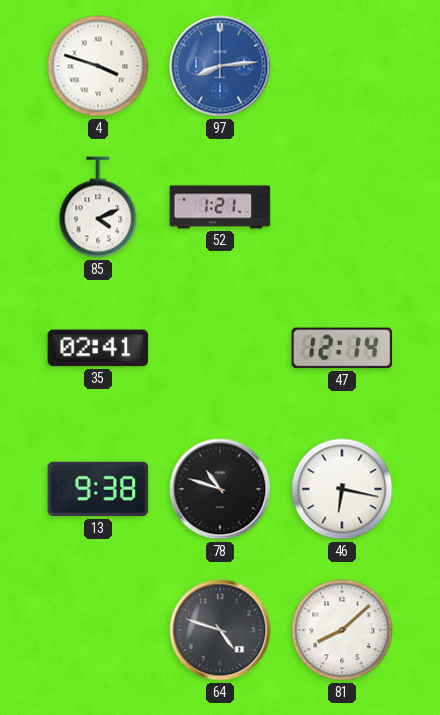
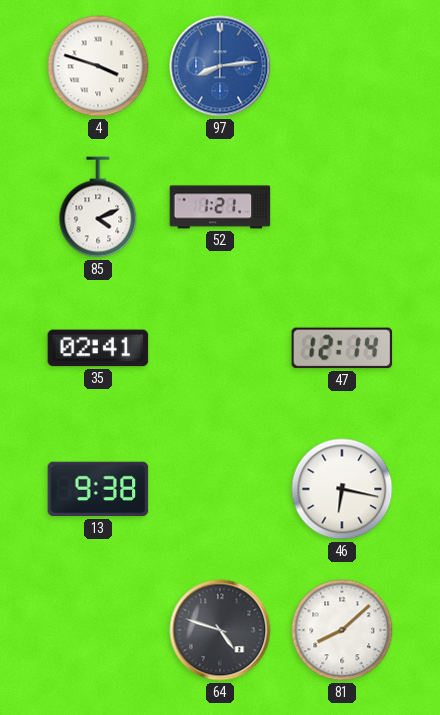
78: 10:48 -> none (220, 489)
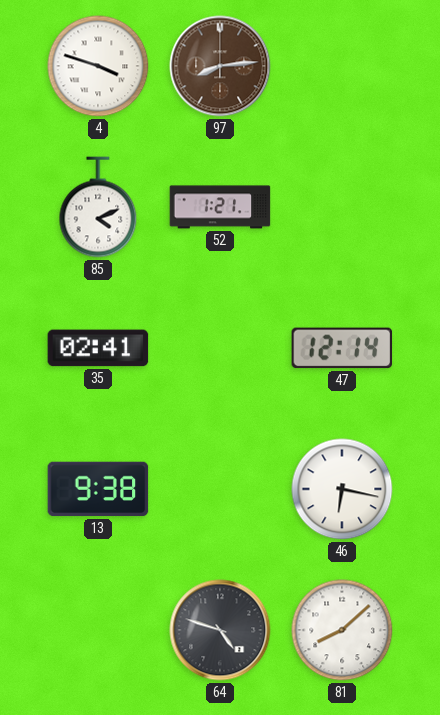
97 dial: blue -> brown (220, 66)
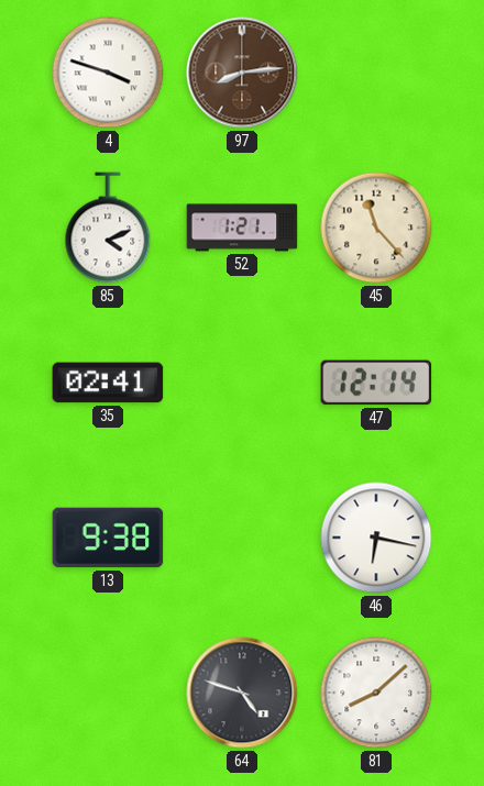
45: none -> 11:23 (376, 228)
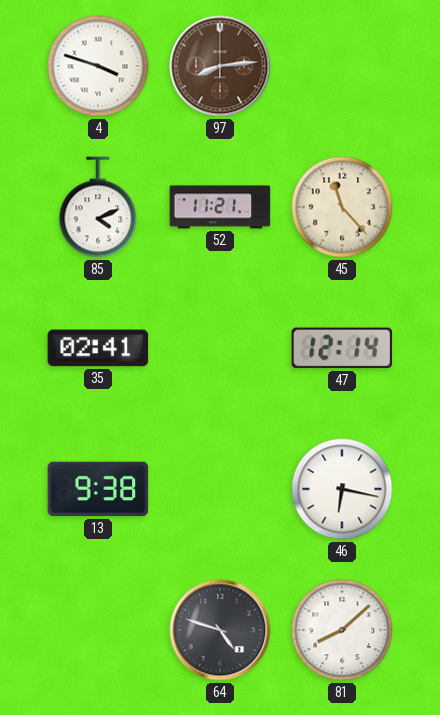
52: 1:21 -> 11:21 (220, 207)
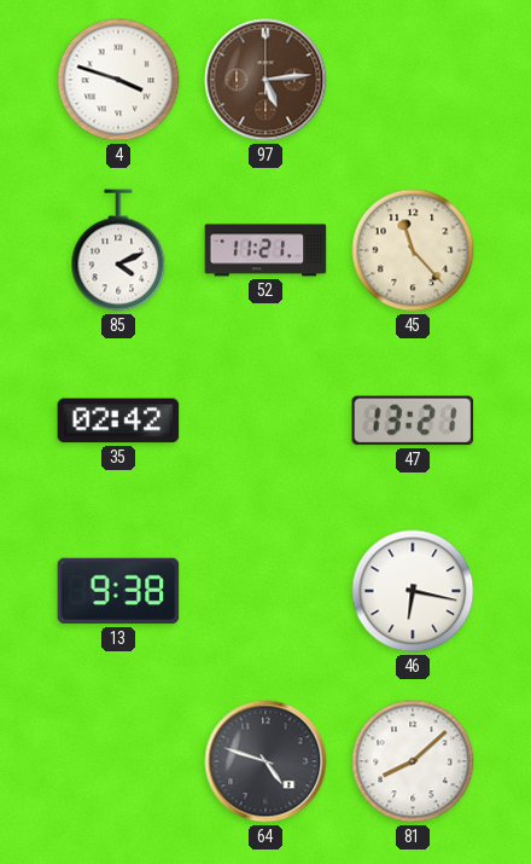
97: 8:14 -> 5:14 (265, 80)
35: 02:41 -> 02:42 (118, 421)
47: 12:14 -> 13:21 (413, 421)
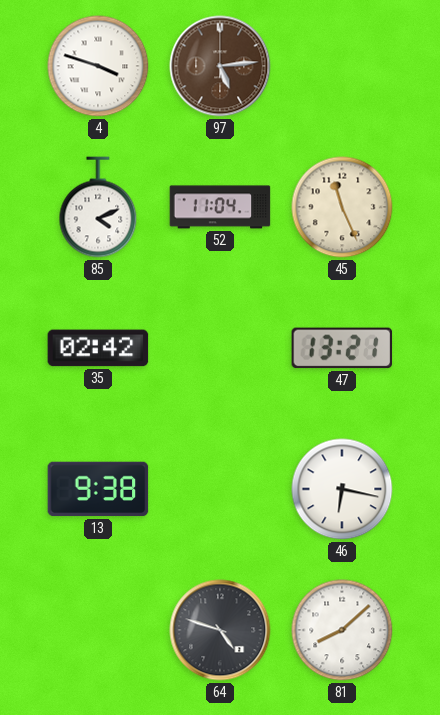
52: 11:21 -> 11:04 (220, 207)
45: 11:23 -> 11:26 (342, 207)
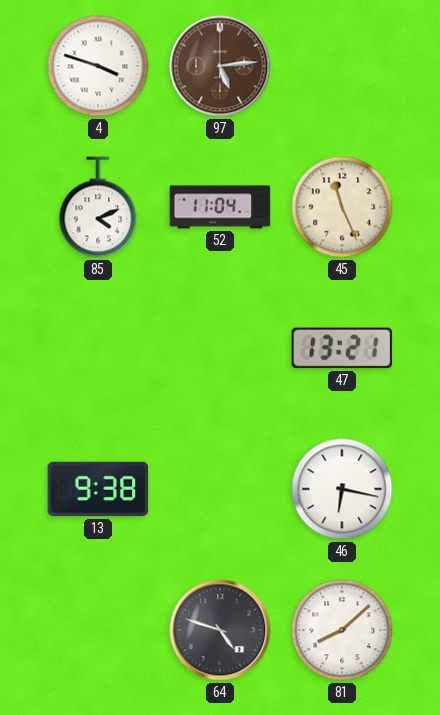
35: 02:42 -> none (98, 348)
